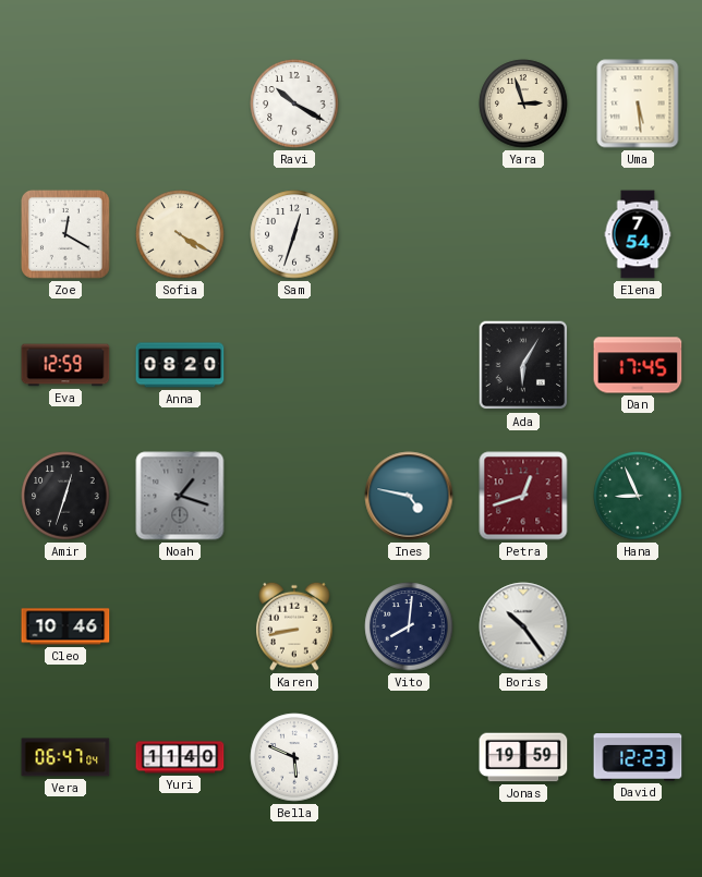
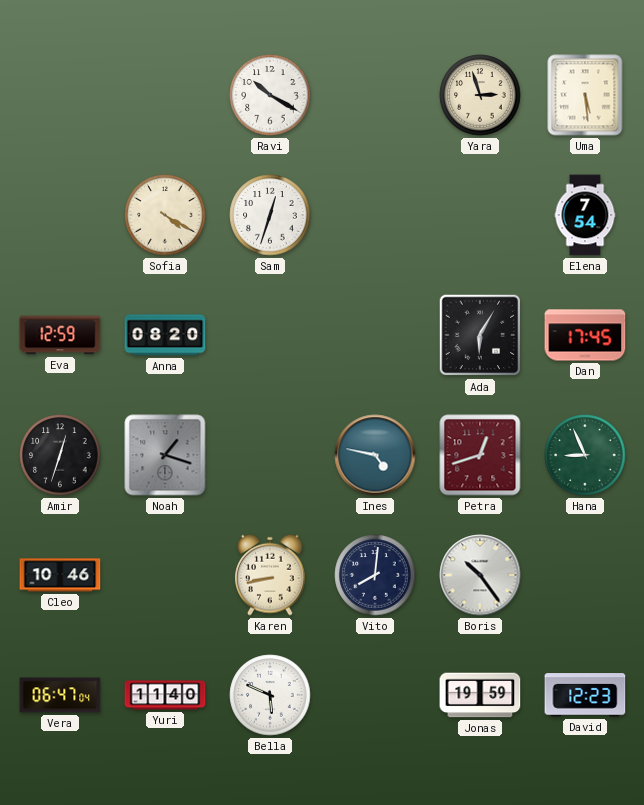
Zoe: 12:20 -> none (65, 234)
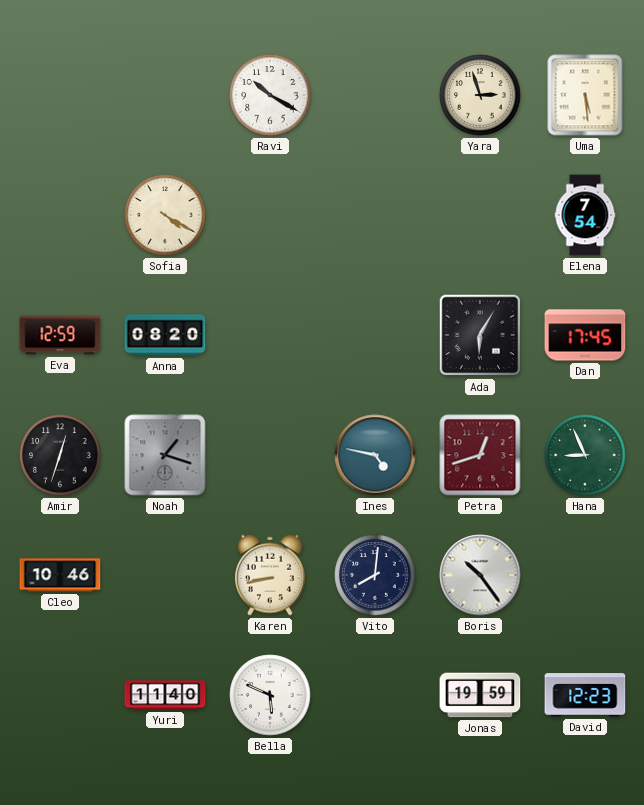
Sam: 12:33 -> none (270, 215)
Vera: 06:47 -> none (60, 695)
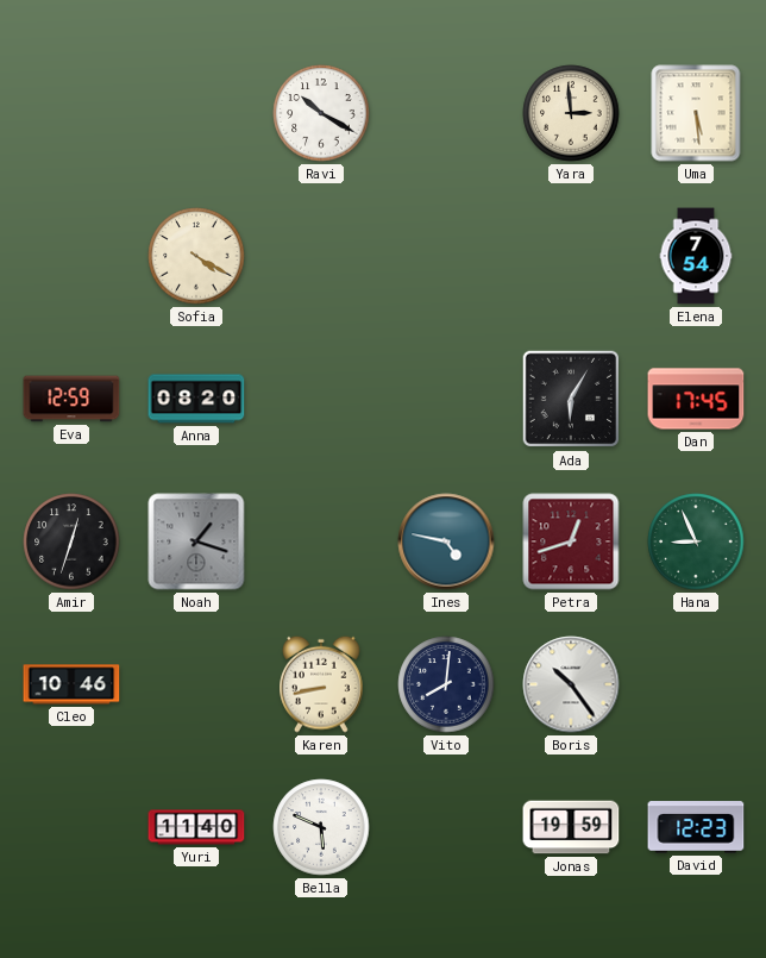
Yara: 2:57 -> 2:59 (571, 113)
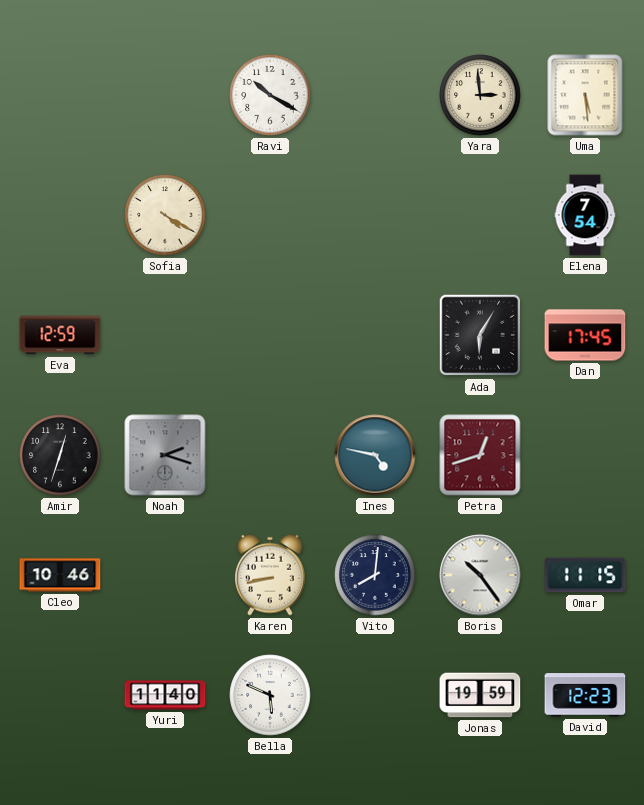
Anna: 08:20 -> none (196, 399)
Noah: 1:18 -> 2:18 (165, 455)
Hana: 8:56 -> none (696, 541)
Omar: none -> 11:15 (585, 575)
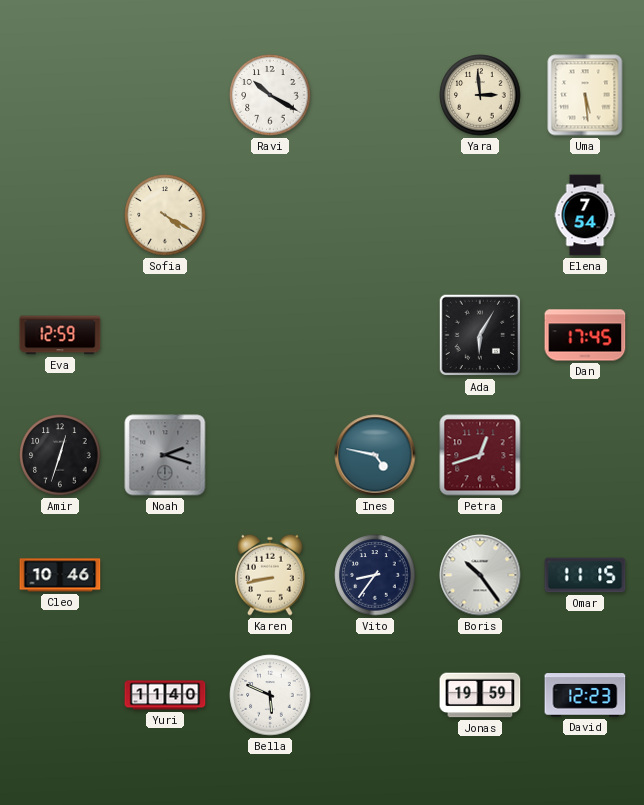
Vito: 8:01 -> 8:36 (375, 575)
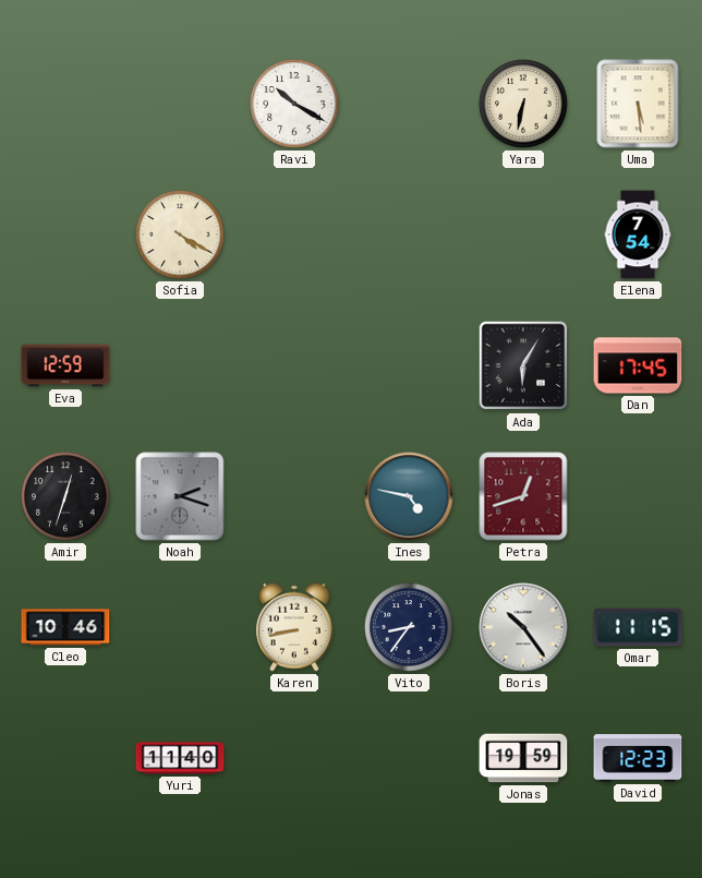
Yara: 2:59 -> 6:32 (523, 104)
Bella: 5:49 -> none (270, 695)
